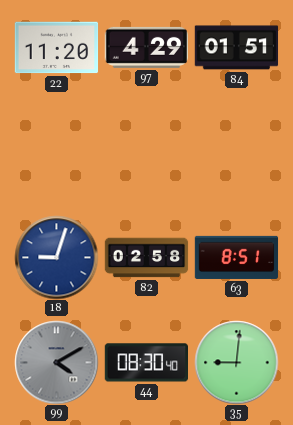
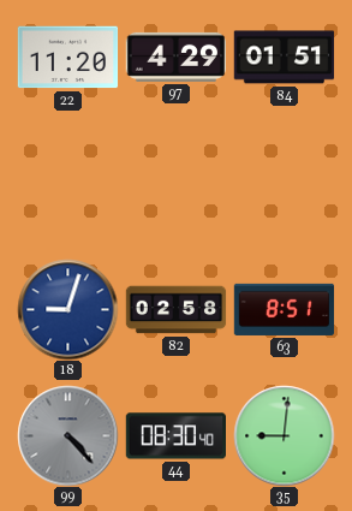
99: 4:10 -> 4:23 (67, 435)
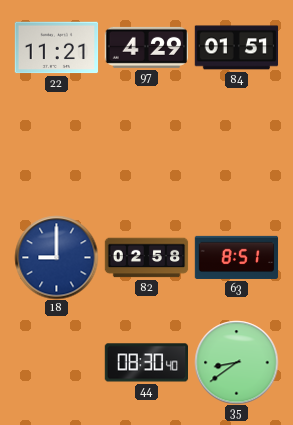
22: 11:20 -> 11:21 (56, 48)
18: 9:03 -> 9:00 (56, 257)
99: 4:23 -> none (67, 435)
35: 9:01 -> 8:39 (236, 362)
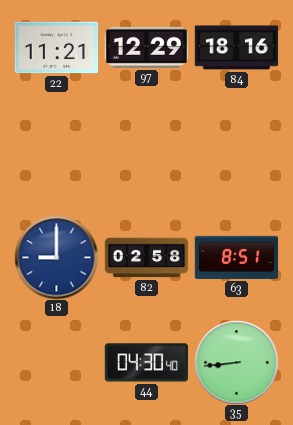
97: 4:29 -> 12:29 (146, 47)
84: 01:51 -> 18:16 (236, 48)
44: 08:30 -> 04:30 (146, 363)
35: 8:39 -> 8:44 (236, 362)
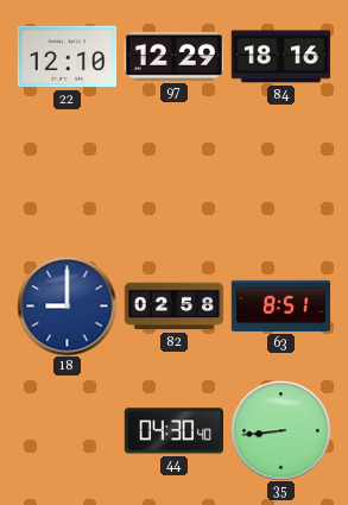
22: 11:21 -> 12:10 (67, 57)
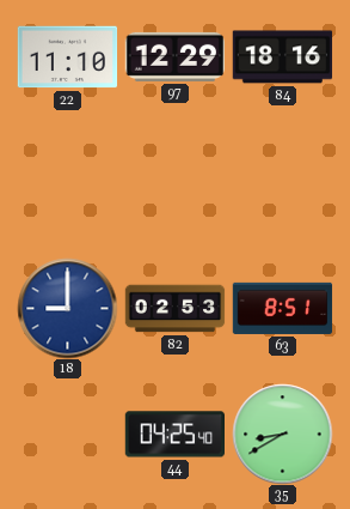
22: 12:10 -> 11:10 (67, 57)
82: 02:58 -> 02:53 (174, 309)
44: 04:30 -> 04:25 (174, 435)
35: 8:44 -> 8:40 (282, 434)
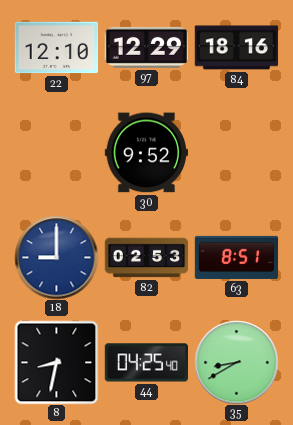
22: 11:10 -> 12:10 (56, 48)
30: none -> 9:52 (146, 153)
8: none -> 8:32 (56, 362)
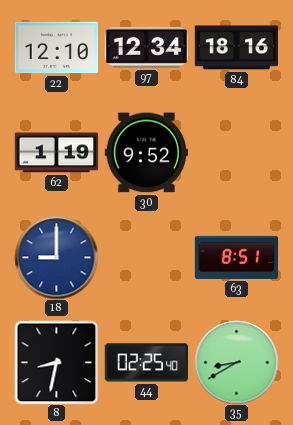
97: 12:29 -> 12:34 (146, 47)
62: none -> 1:19 (56, 153)
82: 02:53 -> none (146, 258)
44: 04:25 -> 02:25 (146, 363)
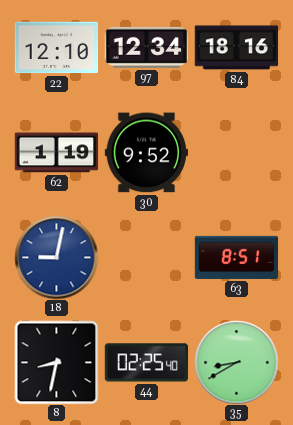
18: 9:00 -> 9:02 (56, 257)
